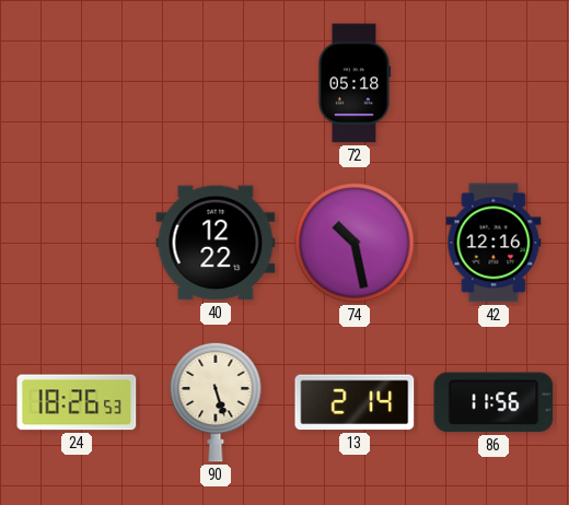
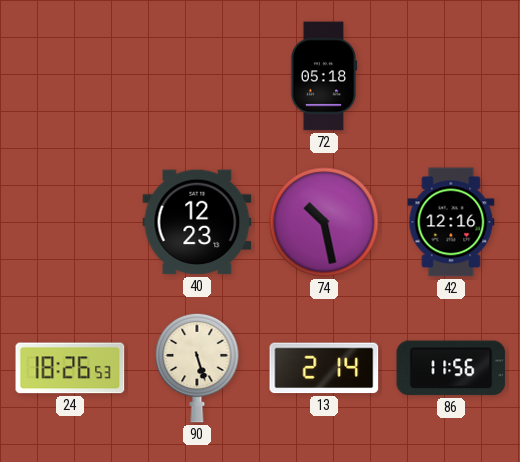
40: 12:22 -> 12:23 (197, 222)
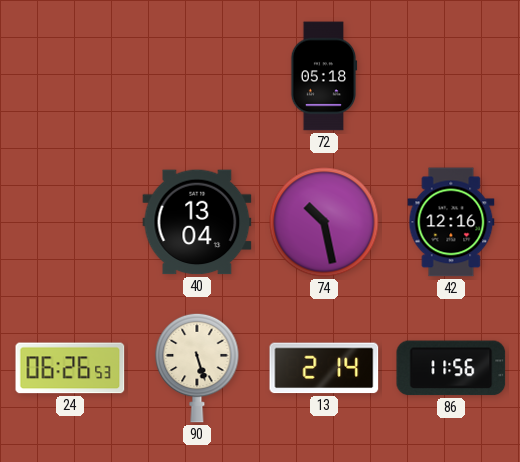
40: 12:23 -> 13:04 (197, 222)
24: 18:26 -> 06:26 (70, 368)
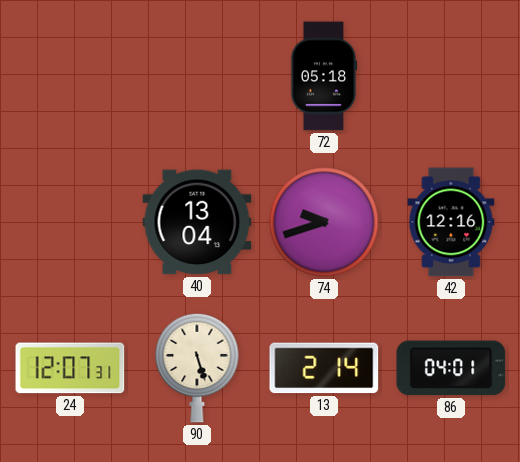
74: 10:28 -> 9:42 (324, 222)
24: 06:26 -> 12:07 (70, 368)
86: 11:56 -> 04:01 (451, 368)
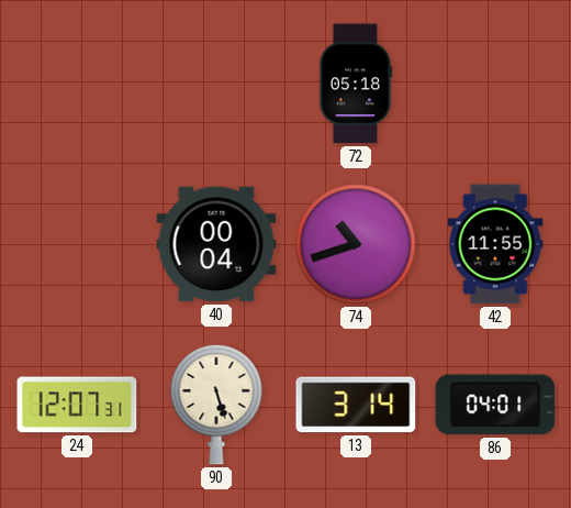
40: 13:04 -> 00:04 (216, 244)
74: 9:42 -> 10:42 (356, 244)
42: 12:16 -> 11:55 (495, 244)
13: 2:14 -> 3:14 (356, 405)
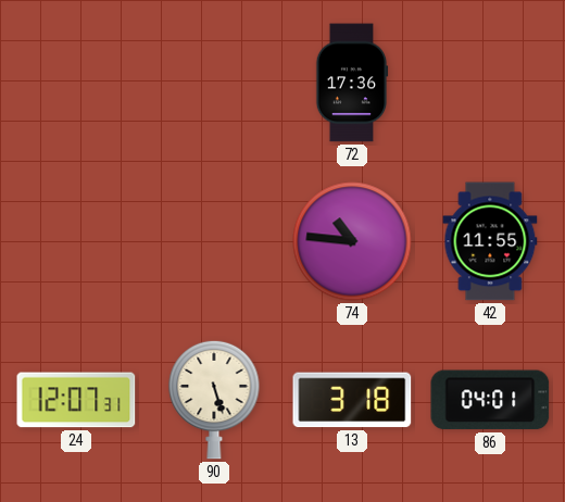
72: 05:18 -> 17:36 (352, 83)
40: 00:04 -> none (216, 244)
74: 10:42 -> 10:46 (352, 241)
13: 3:14 -> 3:18 (352, 400)
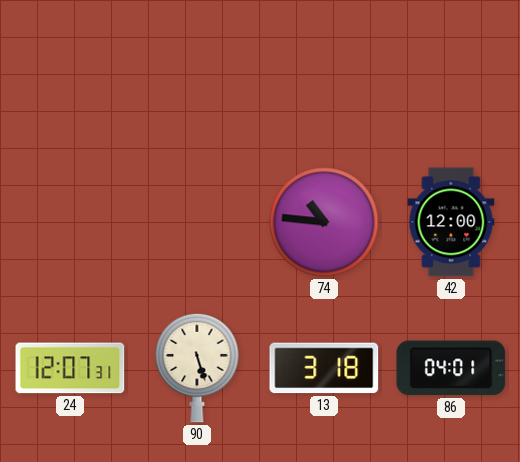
72: 17:36 -> none (352, 83)
42: 11:55 -> 12:00 (451, 222)
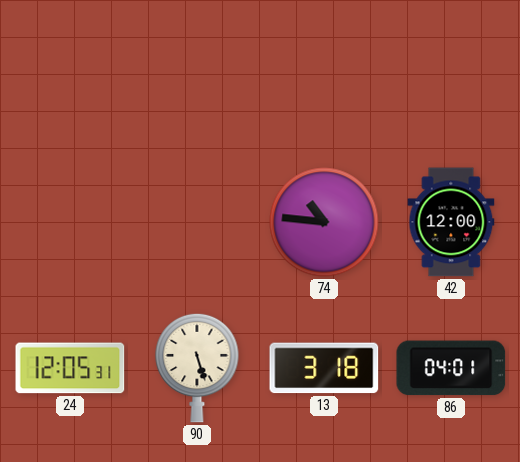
24: 12:07 -> 12:05 (70, 368)
